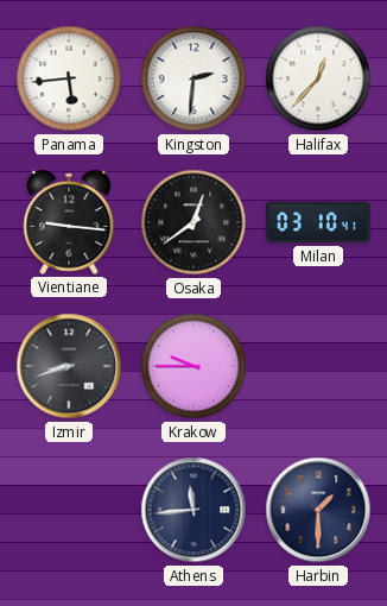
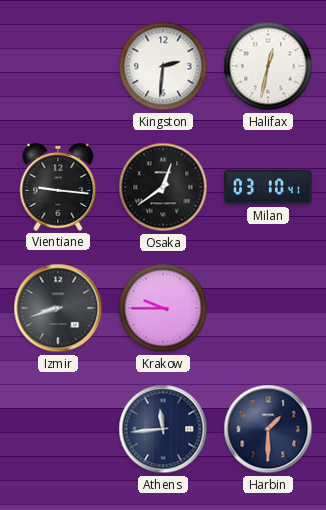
Panama: 5:44 -> none (69, 78)
Halifax: 12:37 -> 12:32 (268, 66)
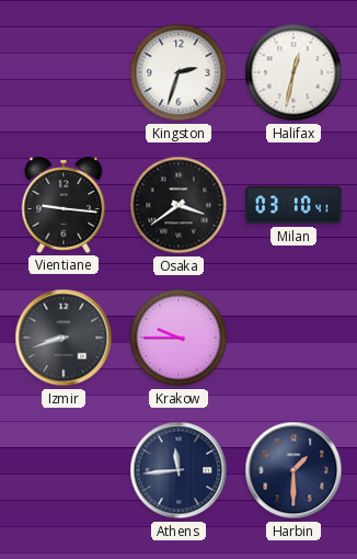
Kingston: 2:31 -> 2:33 (178, 72)
Osaka: 12:39 -> 3:39 (178, 205)
